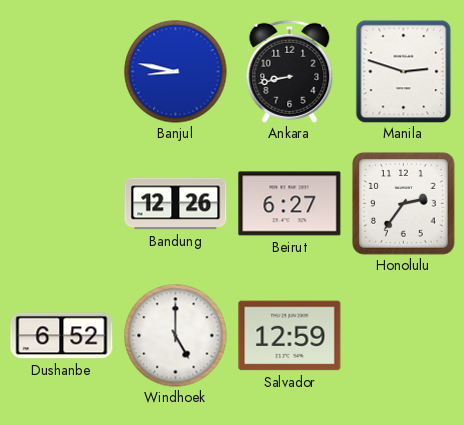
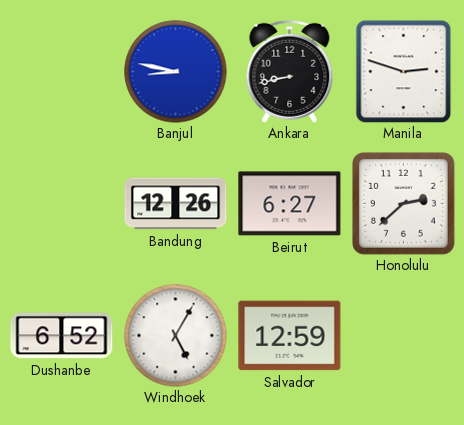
Honolulu: 2:36 -> 2:38 (404, 204)
Windhoek: 5:00 -> 5:05 (176, 336)
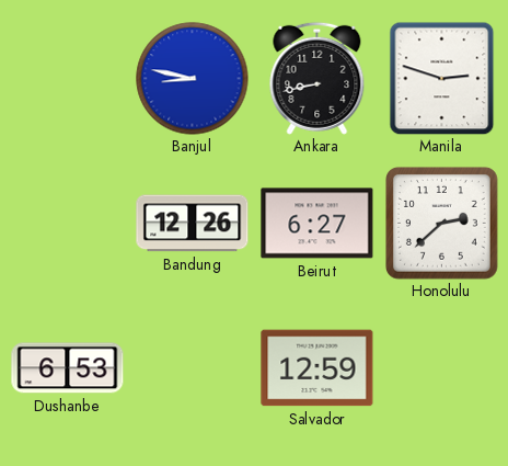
Dushanbe: 6:52 -> 6:53 (68, 368)
Windhoek: 5:05 -> none (176, 336)
